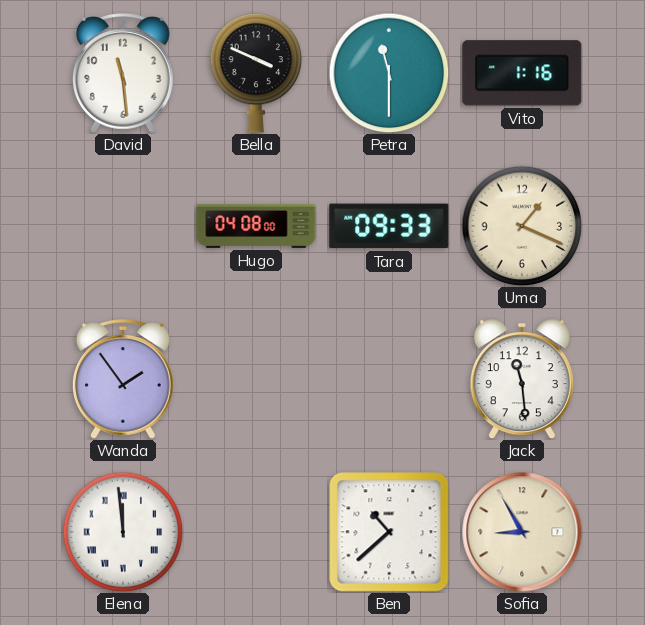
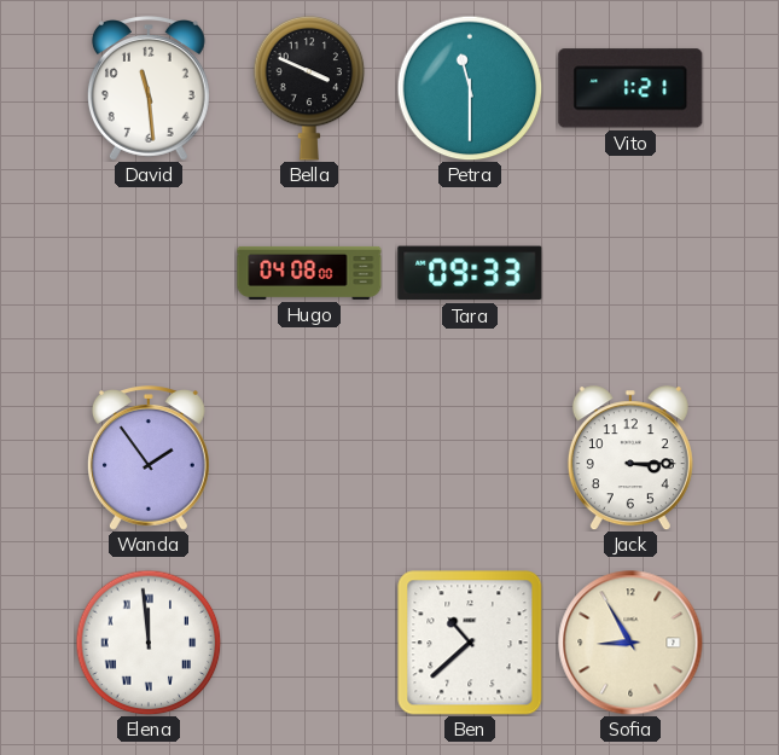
Vito: 1:16 -> 1:21 (630, 88)
Uma: 1:19 -> none (522, 226)
Jack: 11:29 -> 3:15 (630, 458)
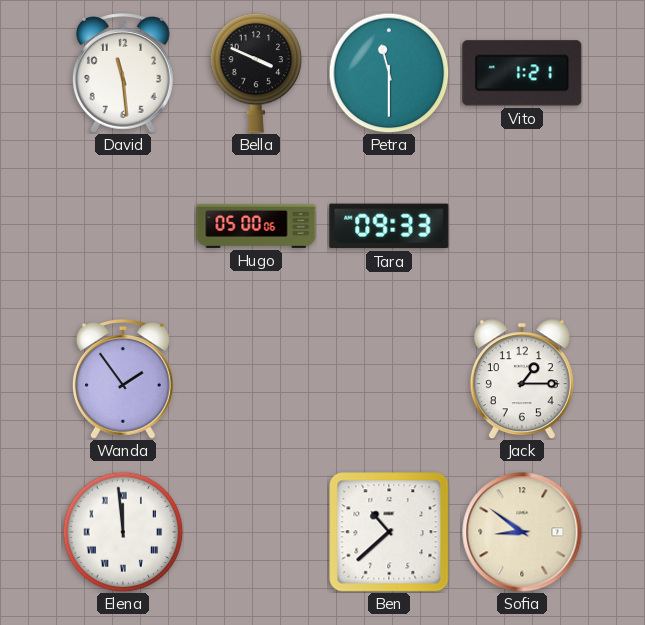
Hugo: 04:08 -> 05:00 (256, 226)
Jack: 3:15 -> 1:15 (522, 379)
Sofia: 8:55 -> 8:51 (522, 532)
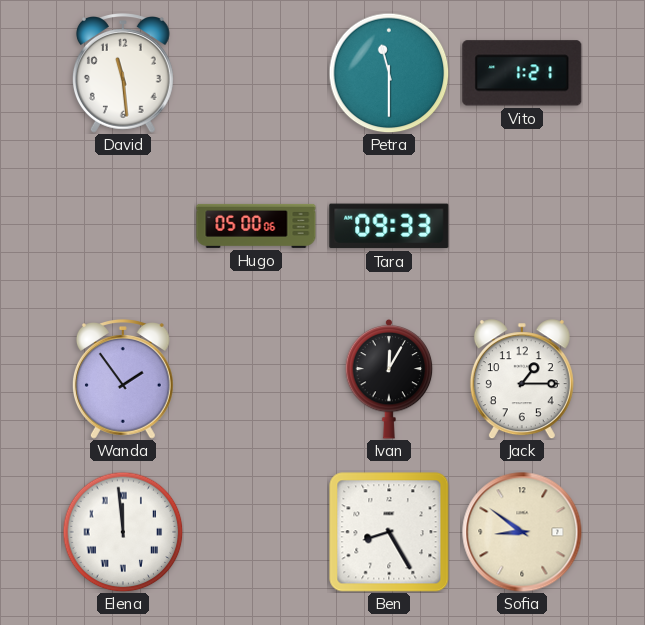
Bella: 3:49 -> none (256, 73)
Ivan: none -> 12:05 (389, 379)
Ben: 10:38 -> 8:25 (389, 532)
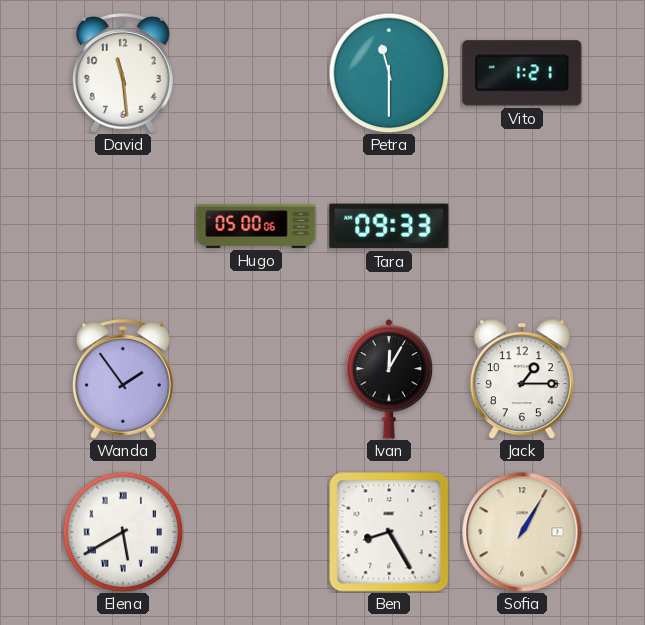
Elena: 11:59 -> 5:40 (123, 532)
Sofia: 8:51 -> 1:05 (522, 532)
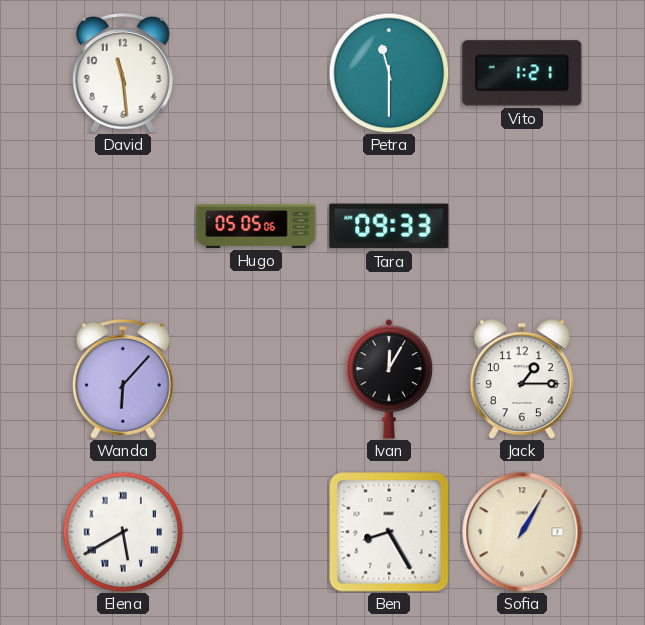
Hugo: 05:00 -> 05:05 (256, 226)
Wanda: 1:54 -> 6:07 (123, 379)
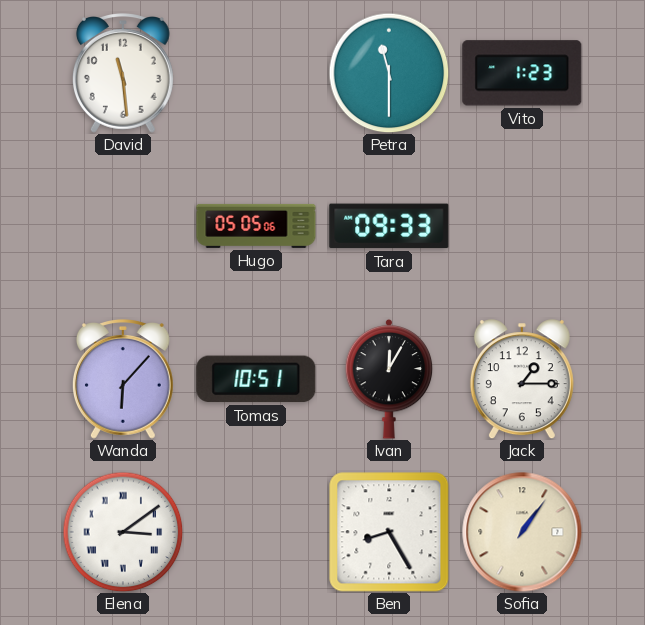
Vito: 1:21 -> 1:23 (522, 73)
Tomas: none -> 10:51 (256, 379)
Elena: 5:40 -> 3:09 (123, 532)
Sofia: 1:05 -> 1:06 (522, 532)
